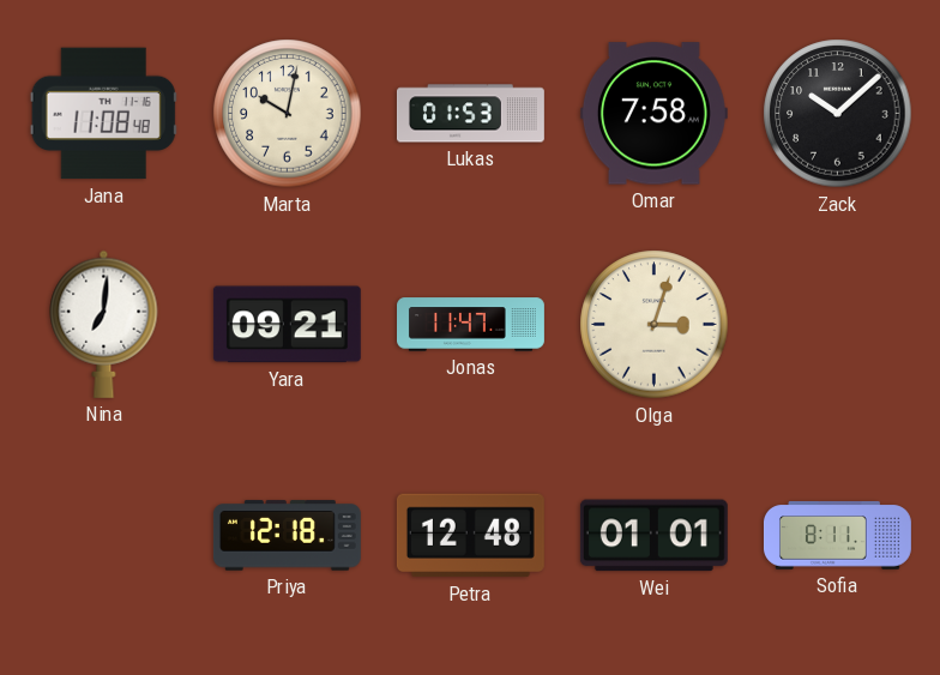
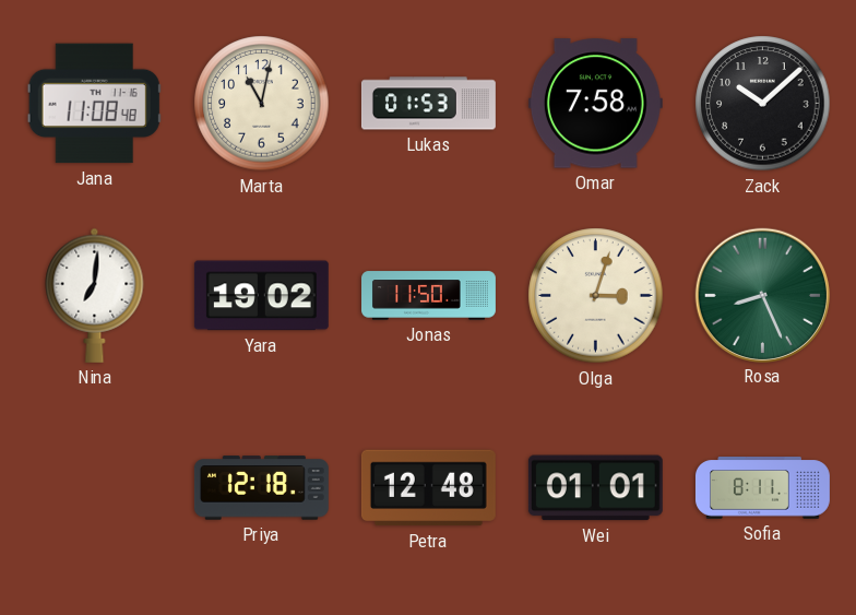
Marta: 10:02 -> 11:02 (262, 104)
Yara: 09:21 -> 19:02 (261, 296)
Jonas: 11:47 -> 11:50 (429, 296)
Rosa: none -> 8:26 (762, 295)
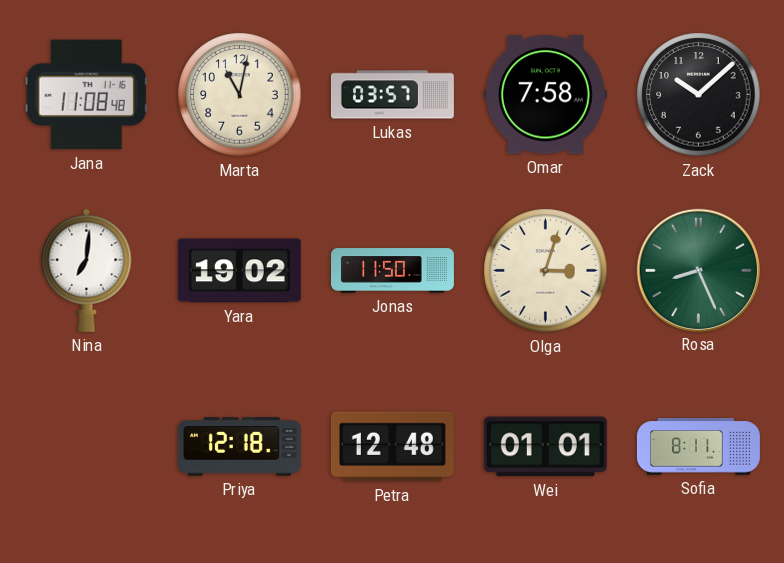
Lukas: 01:53 -> 03:57 (392, 95)
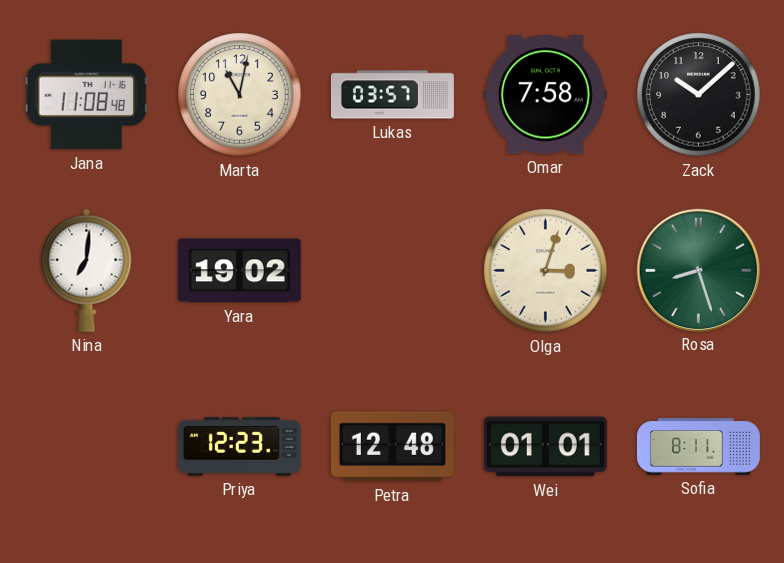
Jonas: 11:50 -> none (393, 271)
Rosa: 8:26 -> 8:27 (698, 270)
Priya: 12:18 -> 12:23 (239, 447)
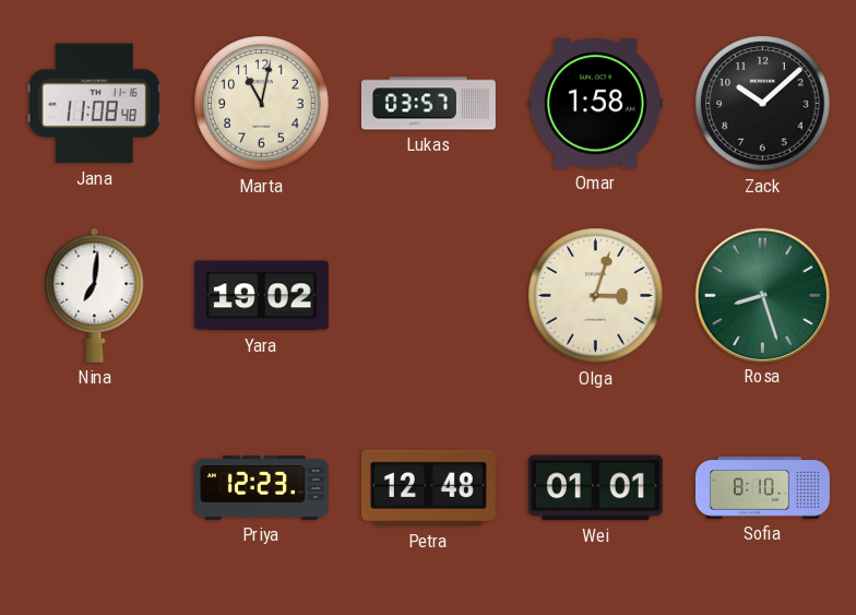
Omar: 7:58 -> 1:58 (595, 104)
Sofia: 8:11 -> 8:10 (762, 488)
